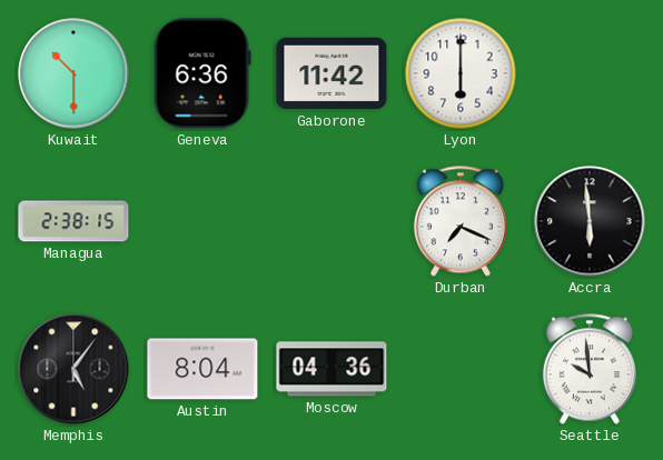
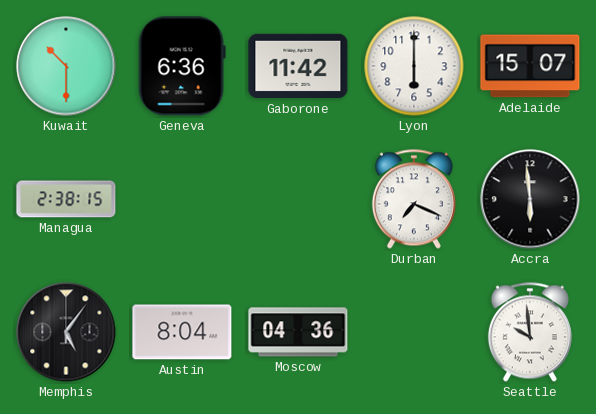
Adelaide: none -> 15:07 (530, 66)
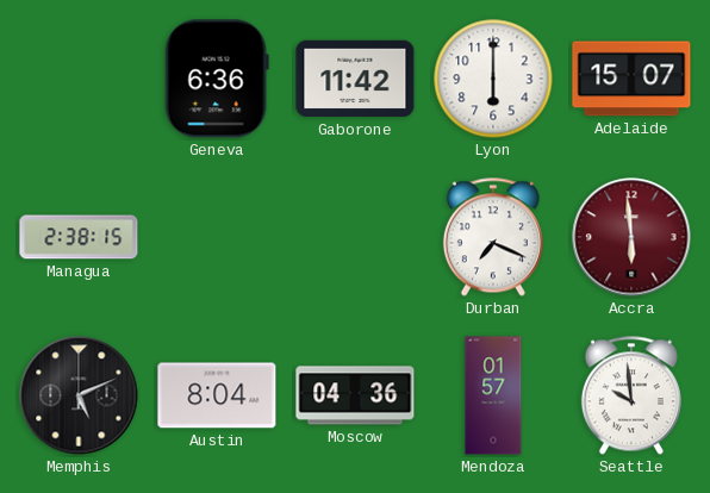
Kuwait: 10:30 -> none (66, 66)
Accra dial: black -> burgundy (631, 237)
Memphis: 5:06 -> 5:11 (79, 395)
Mendoza: none -> 01:57 (493, 395)
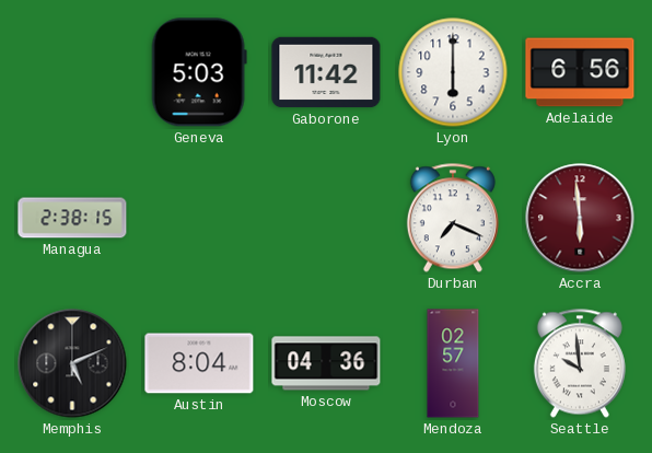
Geneva: 6:36 -> 5:03 (199, 72)
Adelaide: 15:07 -> 6:56 (580, 72)
Mendoza: 01:57 -> 02:57 (453, 363)
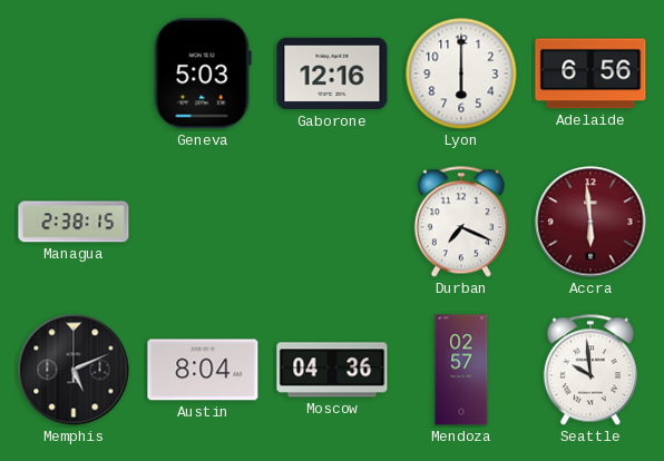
Gaborone: 11:42 -> 12:16 (332, 73)
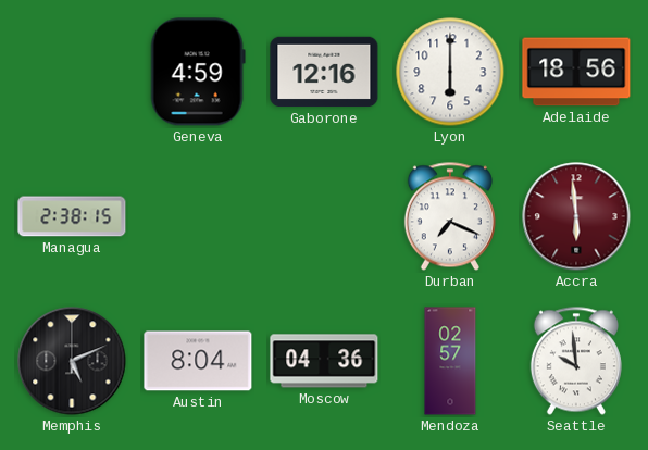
Geneva: 5:03 -> 4:59 (198, 72)
Adelaide: 6:56 -> 18:56 (576, 72)
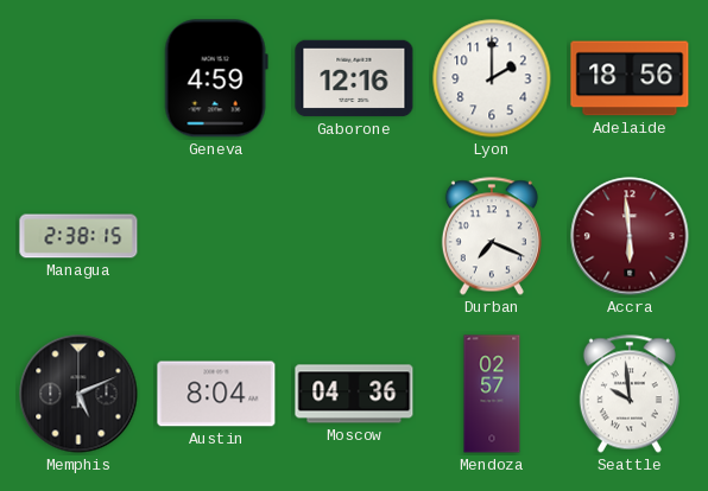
Lyon: 6:00 -> 2:00 (492, 78)
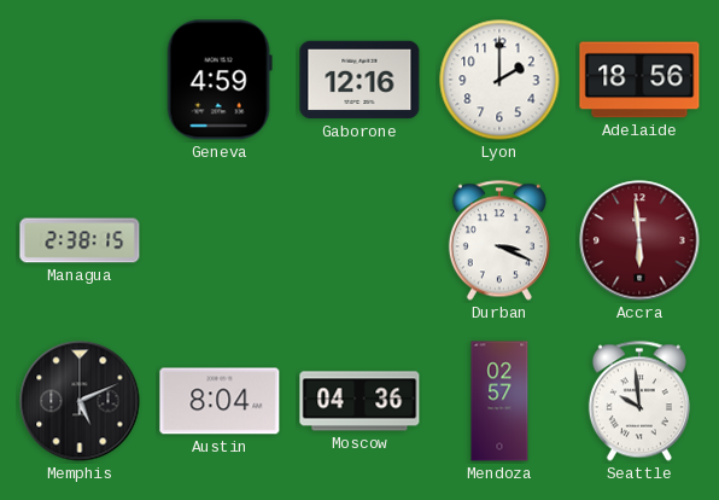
Durban: 7:19 -> 3:19 (499, 240)
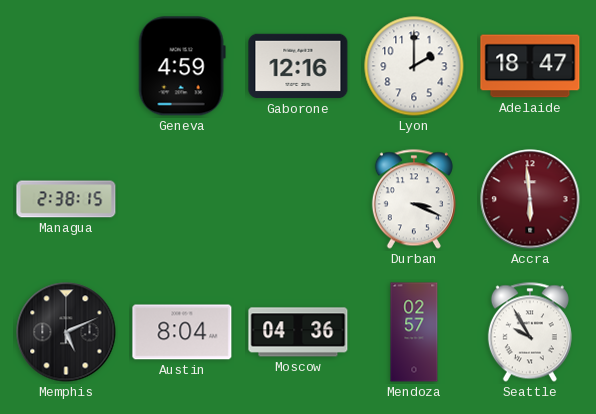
Adelaide: 18:56 -> 18:47 (530, 66)
Seattle: 9:59 -> 9:55 (530, 332)
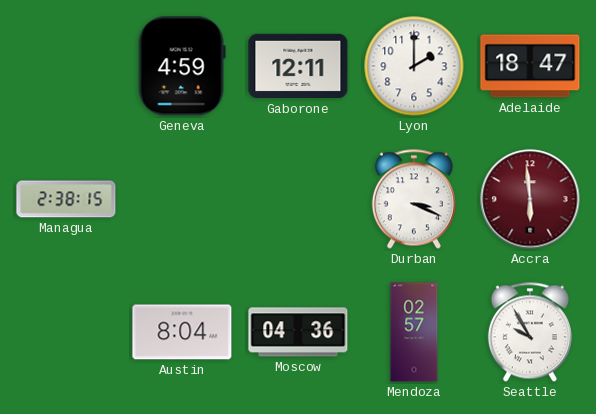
Gaborone: 12:16 -> 12:11 (298, 66)
Memphis: 5:11 -> none (66, 332)
